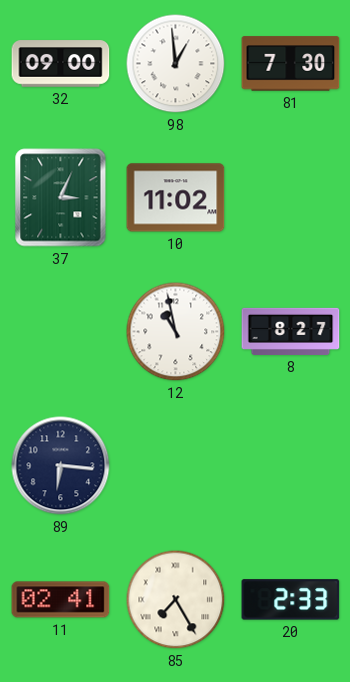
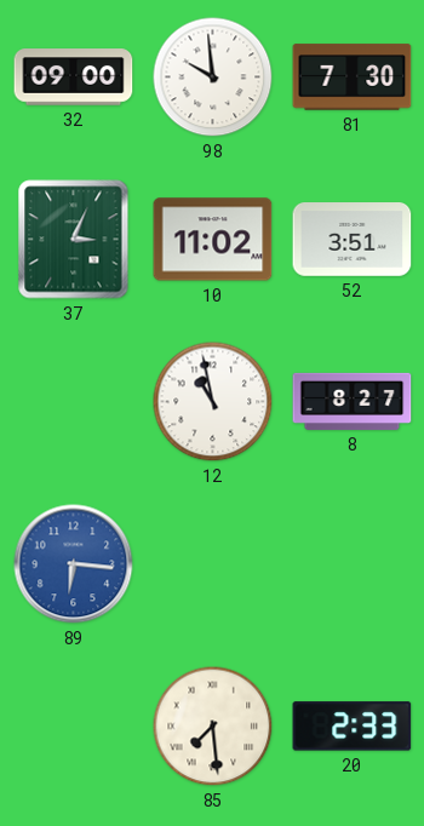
98: 12:59 -> 9:59 (213, 78)
52: none -> 3:51 (353, 240)
89 dial: navy -> blue (74, 564)
11: 02:41 -> none (61, 600)
85: 7:25 -> 7:29 (213, 727)
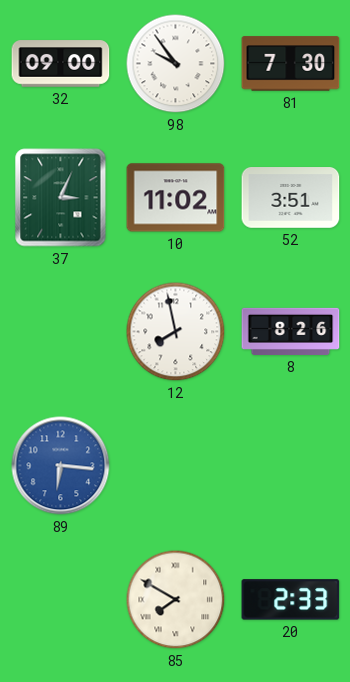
98: 9:59 -> 9:54 (176, 64)
12: 10:58 -> 7:58 (176, 332)
8: 8:27 -> 8:26 (291, 331)
85: 7:29 -> 7:50 (176, 600)
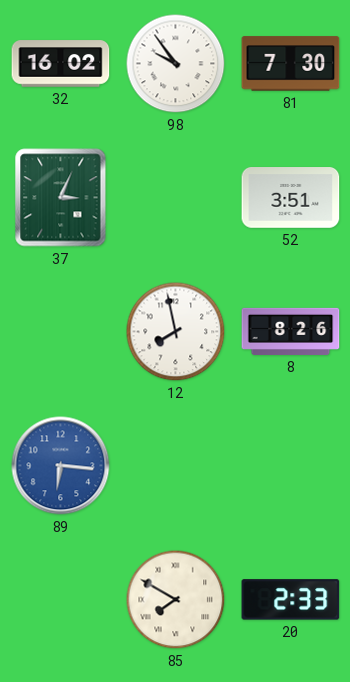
32: 09:00 -> 16:02 (61, 64)
10: 11:02 -> none (176, 198)
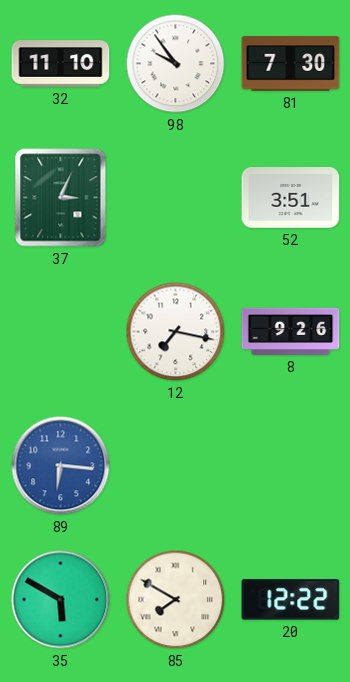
32: 16:02 -> 11:10 (61, 64)
12: 7:58 -> 7:17 (176, 332)
8: 8:26 -> 9:26 (291, 331)
35: none -> 5:50 (61, 600)
20: 2:33 -> 12:22 (291, 600)
